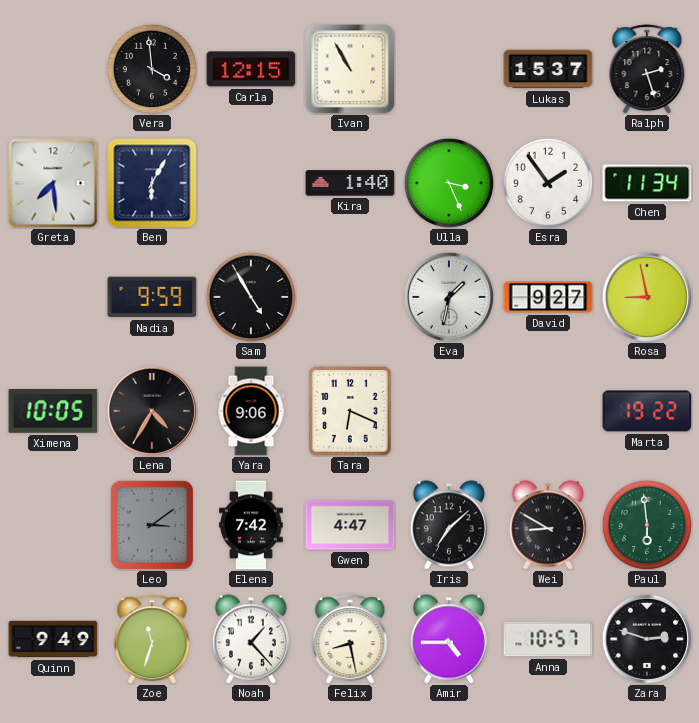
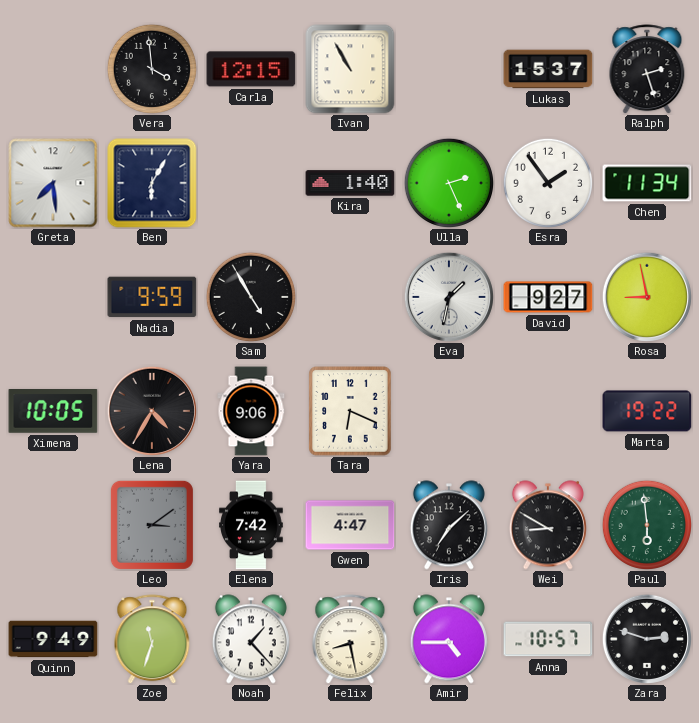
Ulla: 3:26 -> 2:26 (448, 182)
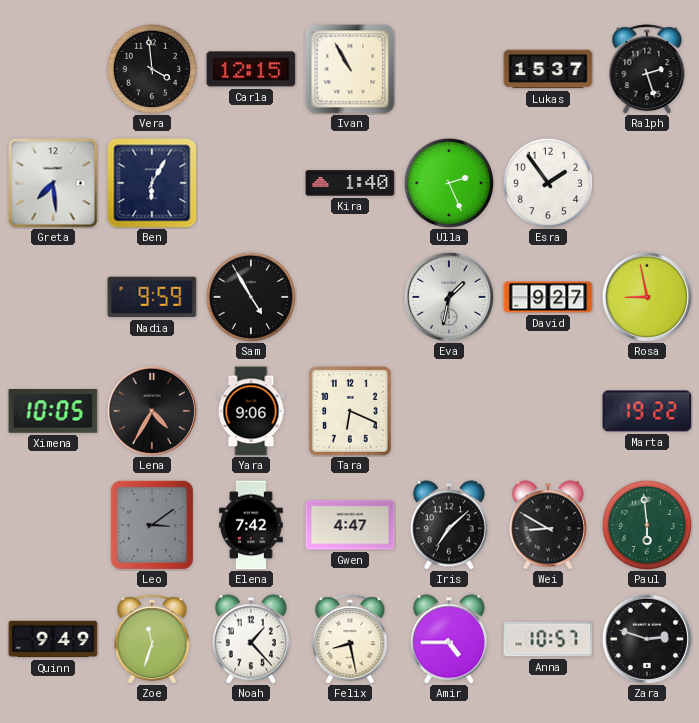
Chen: 11:34 -> none (647, 183)
